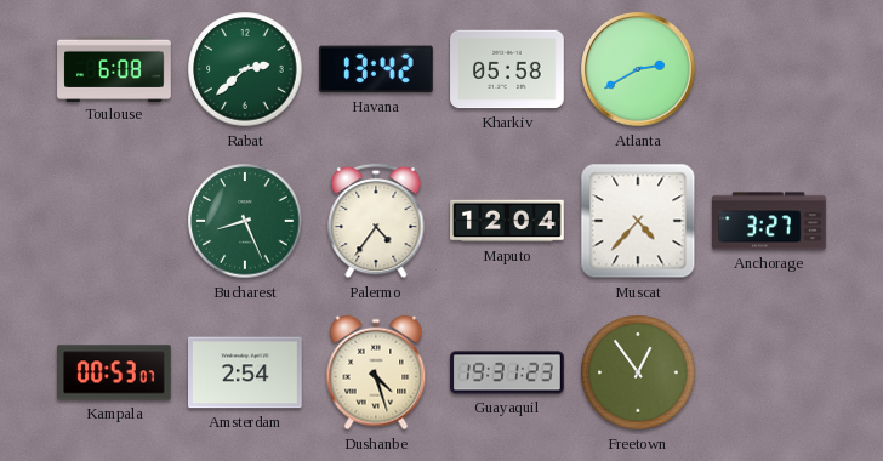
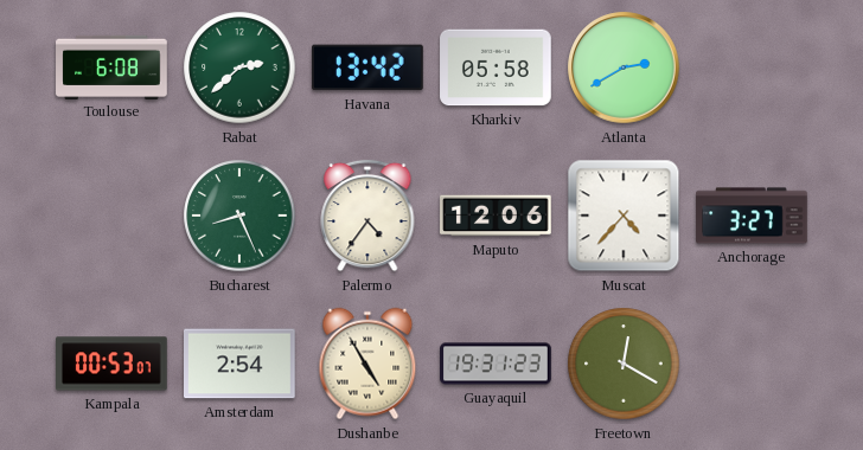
Maputo: 12:04 -> 12:06 (496, 216)
Dushanbe: 4:27 -> 4:55 (367, 364)
Freetown: 12:54 -> 12:20 (624, 364)
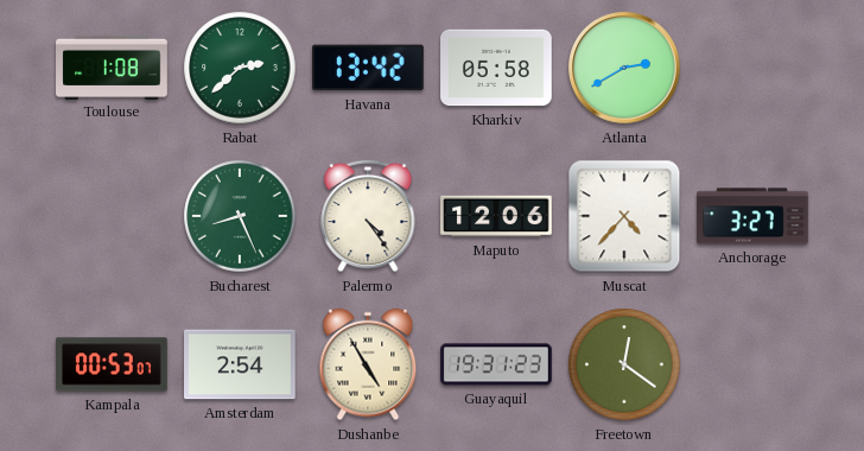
Toulouse: 6:08 -> 1:08 (112, 66)
Palermo: 4:36 -> 4:24 (368, 216)
Freetown: 12:20 -> 12:21 (624, 364)
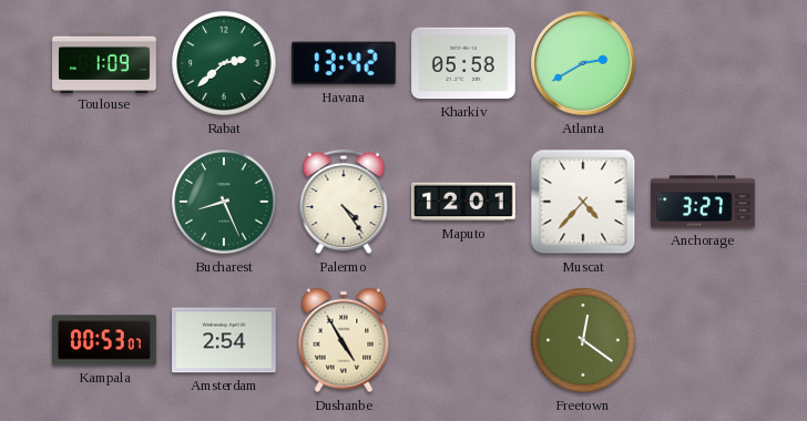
Toulouse: 1:08 -> 1:09 (104, 62)
Maputo: 12:06 -> 12:01 (463, 202)
Guayaquil: 19:31 -> none (496, 364)
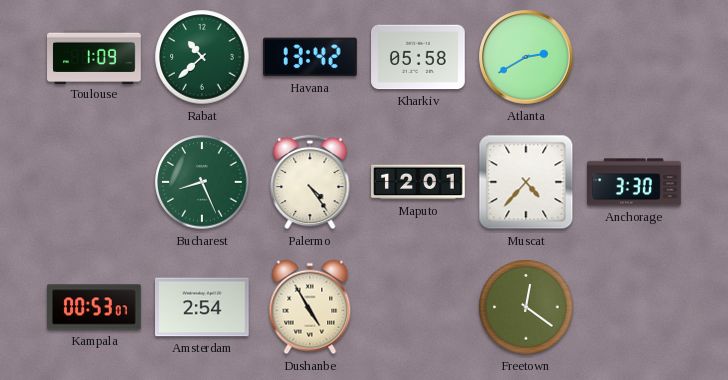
Rabat: 2:38 -> 10:38 (202, 57)
Anchorage: 3:27 -> 3:30 (634, 182)
